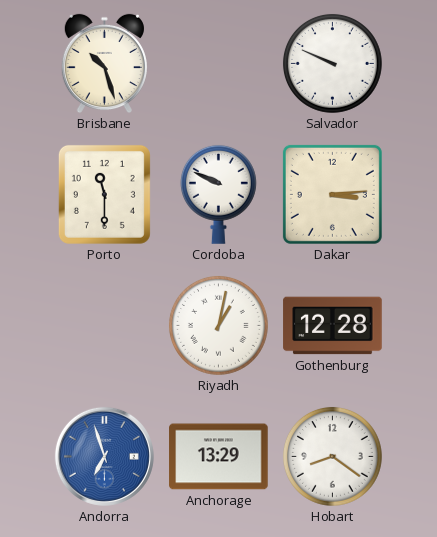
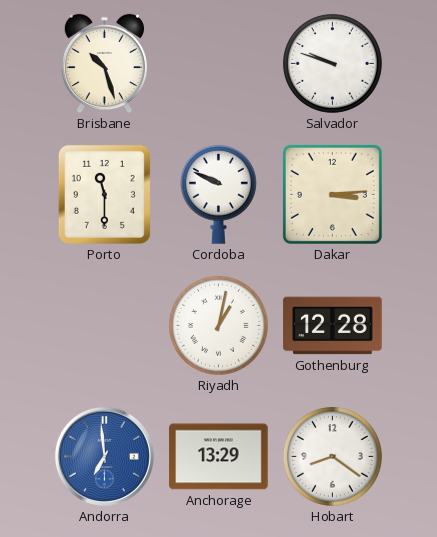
Salvador: 9:49 -> 9:48 (332, 63)
Andorra: 6:57 -> 6:59 (104, 456)
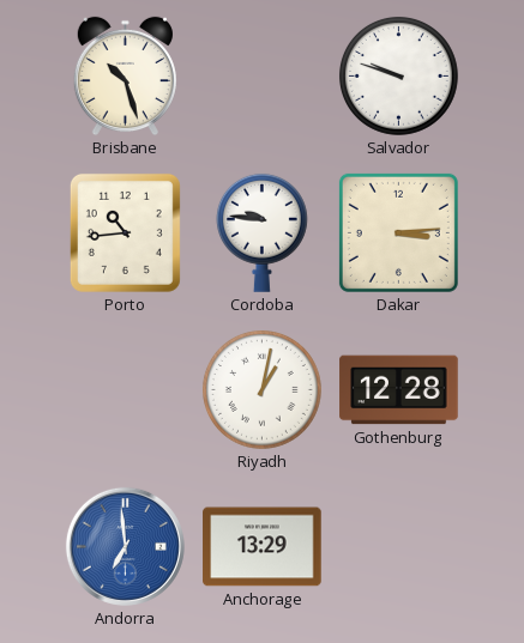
Porto: 11:30 -> 10:44 (125, 232)
Cordoba: 9:49 -> 9:46 (261, 232)
Hobart: 8:21 -> none (332, 456)
